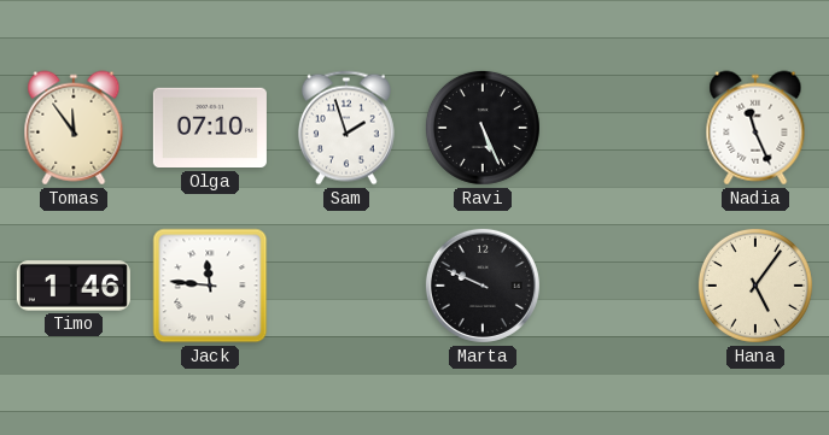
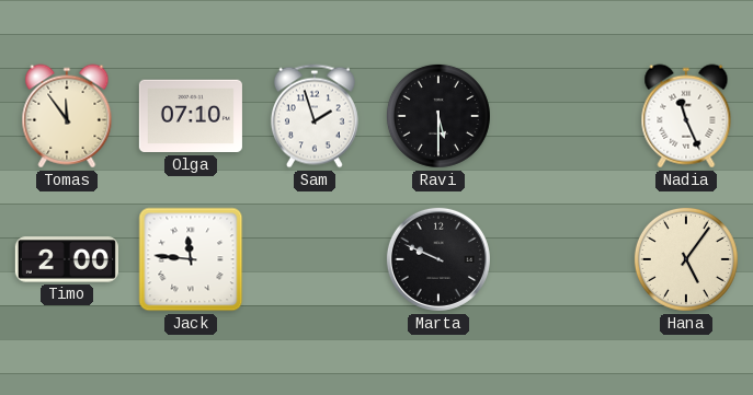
Ravi: 5:26 -> 5:30 (438, 116)
Timo: 1:46 -> 2:00 (67, 259)
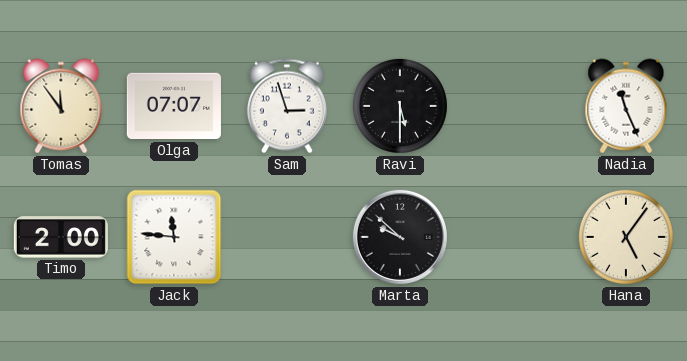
Olga: 07:10 -> 07:07 (174, 106)
Sam: 1:57 -> 2:57 (287, 106)
Marta: 9:49 -> 9:52 (400, 237)
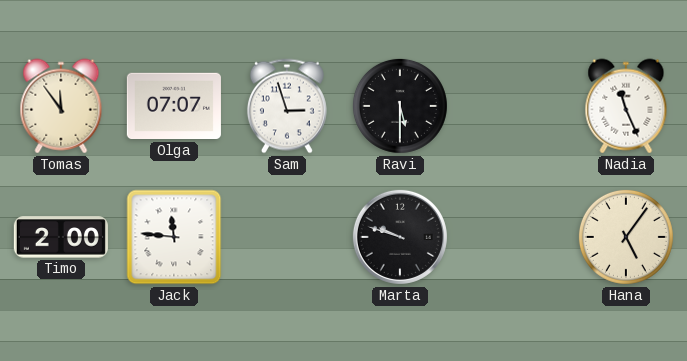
Marta: 9:52 -> 9:48 (400, 237)
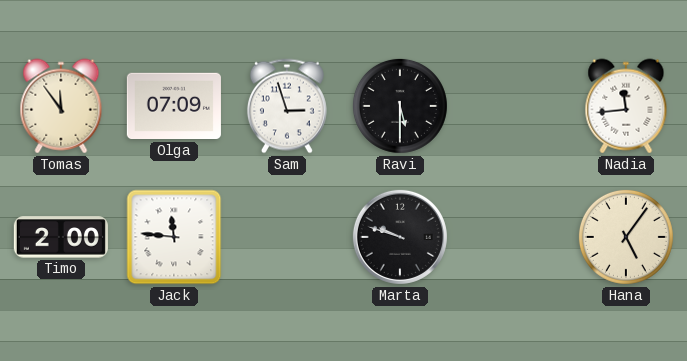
Olga: 07:07 -> 07:09 (174, 106)
Nadia: 11:26 -> 11:44 (626, 106)
